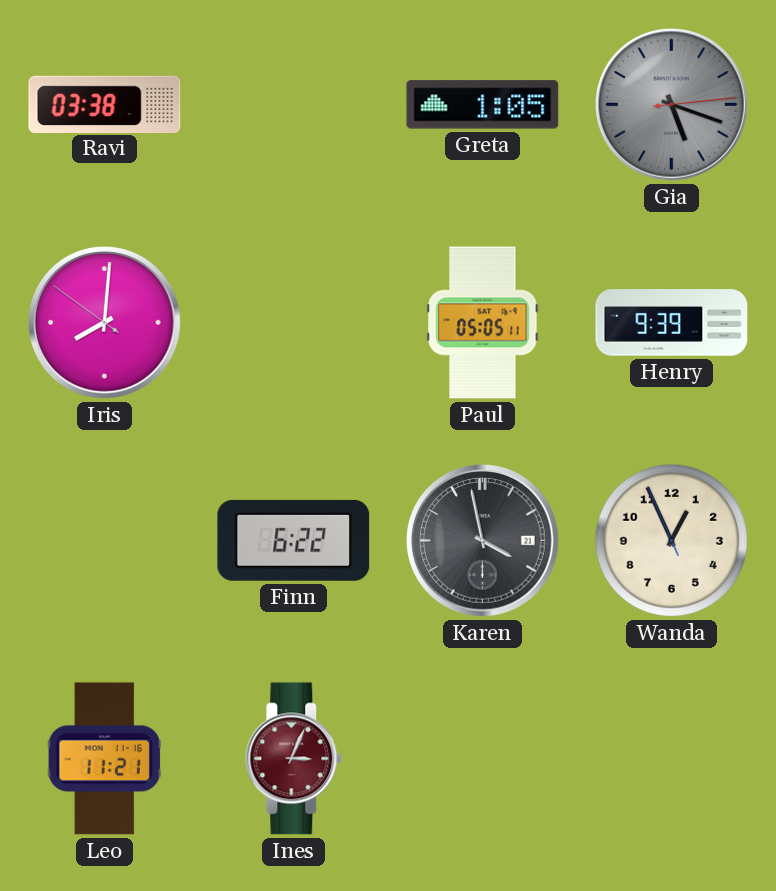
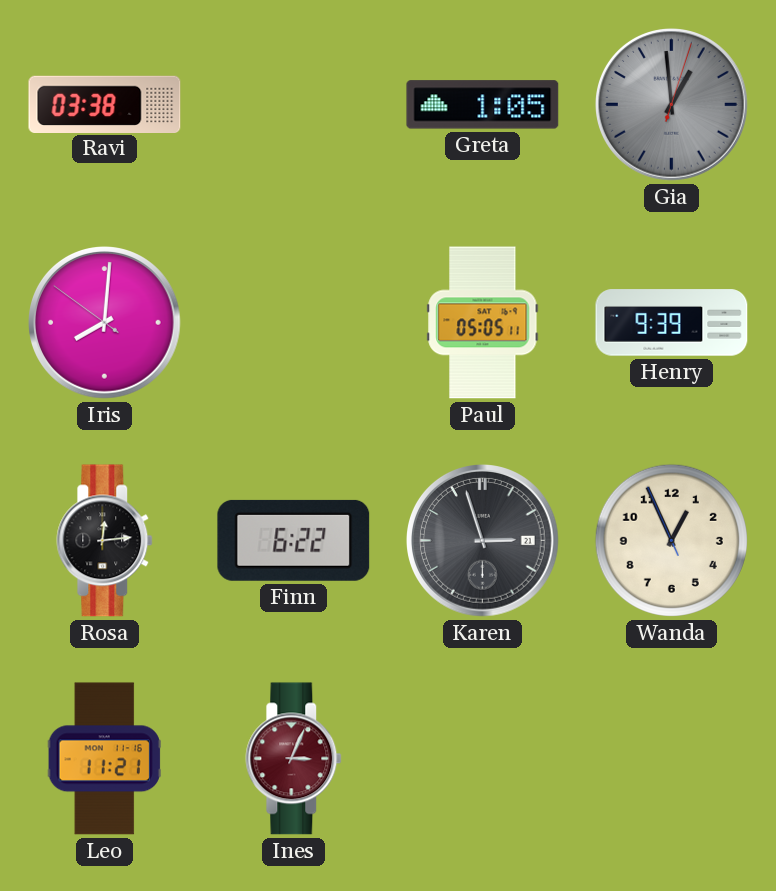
Gia: 5:18 -> 12:59 (672, 105)
Rosa: none -> 12:14 (105, 541)
Karen: 3:58 -> 2:57 (483, 541)
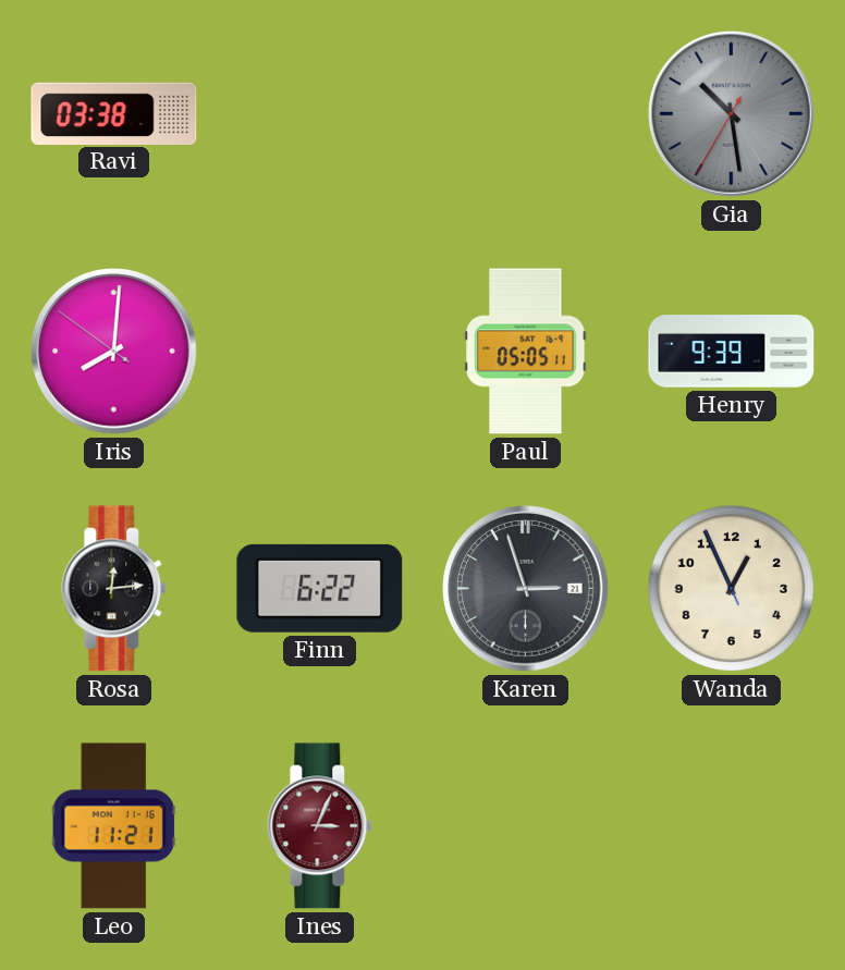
Greta: 1:05 -> none (483, 105)
Gia: 12:59 -> 10:28 (732, 114)
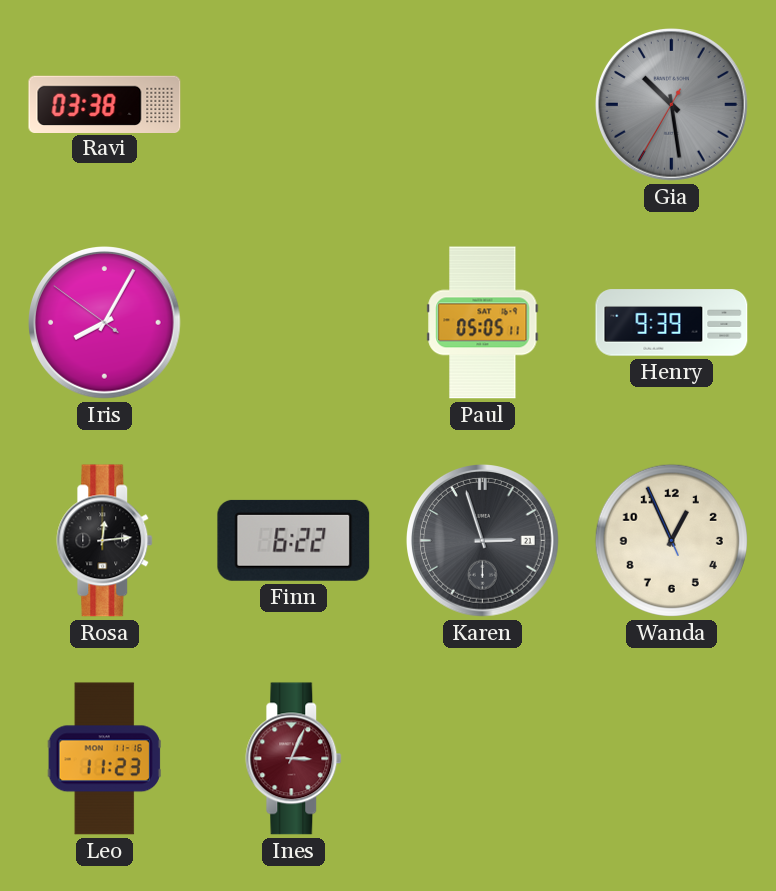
Iris: 8:00 -> 8:04 (105, 323)
Leo: 11:21 -> 11:23 (104, 759)
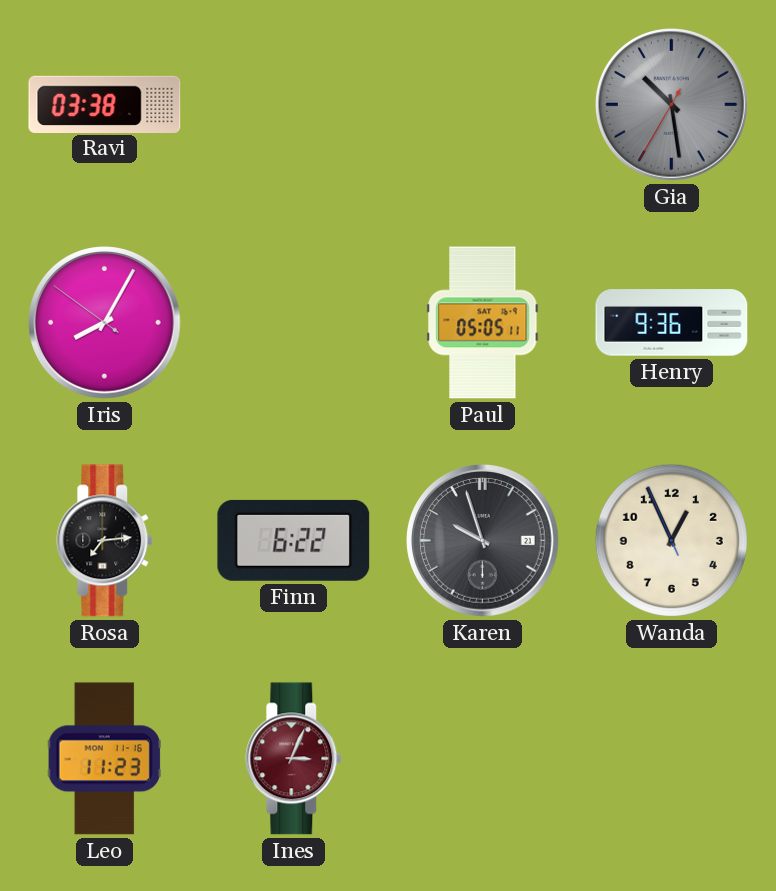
Henry: 9:39 -> 9:36 (672, 323)
Rosa: 12:14 -> 7:14 (105, 541)
Karen: 2:57 -> 9:57 (483, 541)
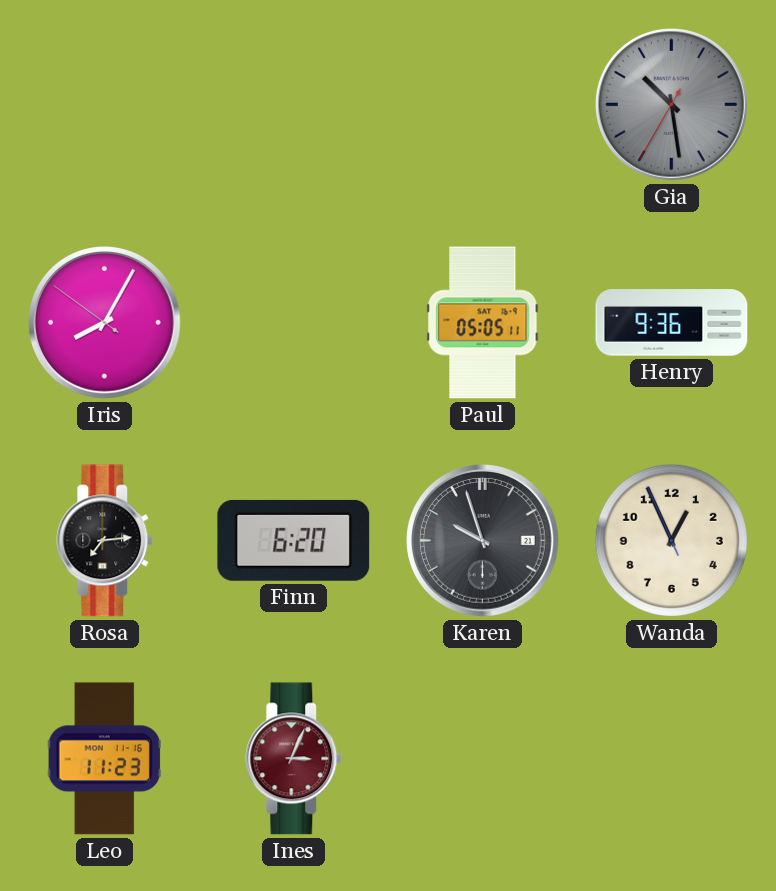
Ravi: 03:38 -> none (105, 104)
Finn: 6:22 -> 6:20 (294, 540)
